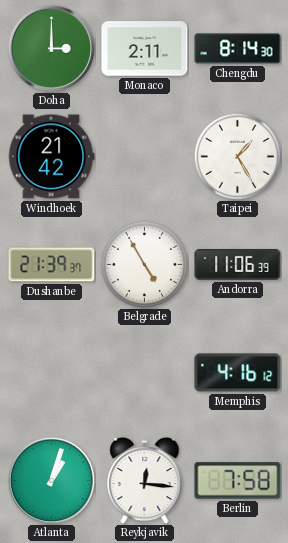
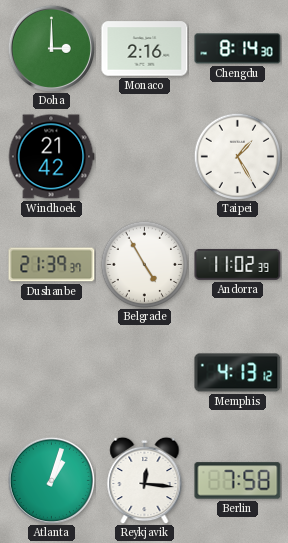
Monaco: 2:11 -> 2:16 (145, 49)
Andorra: 11:06 -> 11:02 (238, 264)
Memphis: 4:16 -> 4:13 (238, 373)
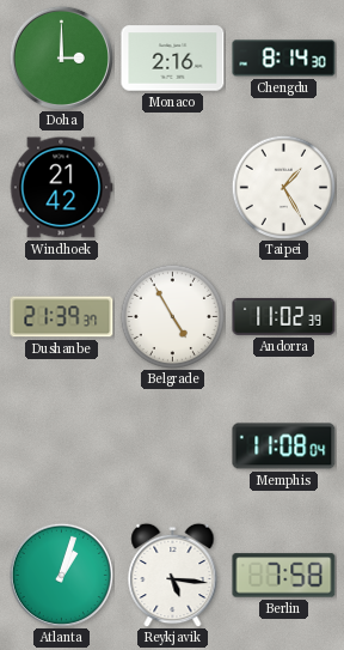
Memphis: 4:13 -> 11:08 (284, 447)
Reykjavik: 12:16 -> 5:16 (173, 575)
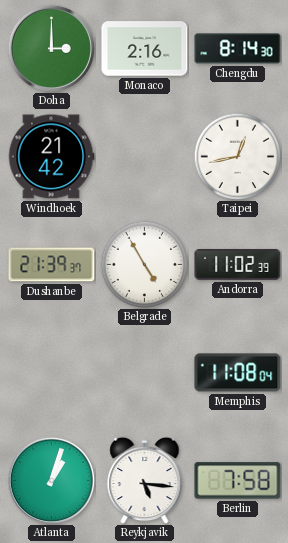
Taipei: 1:25 -> 12:43 (237, 156)
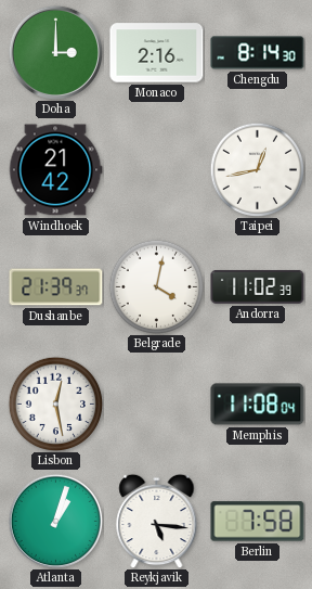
Belgrade: 4:55 -> 4:02 (156, 286)
Lisbon: none -> 12:28 (55, 404)
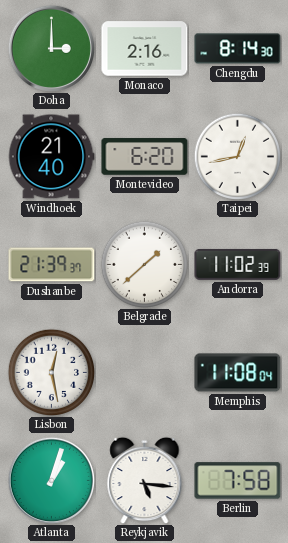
Windhoek: 21:42 -> 21:40 (51, 157)
Montevideo: none -> 6:20 (145, 157)
Belgrade: 4:02 -> 1:38 (144, 264)
